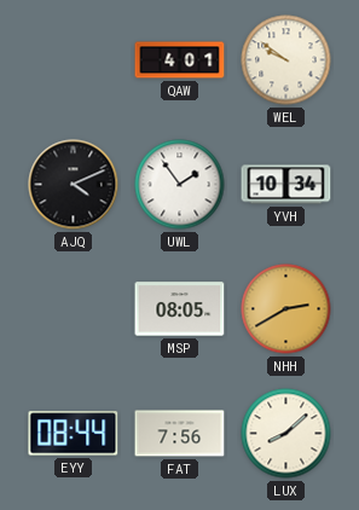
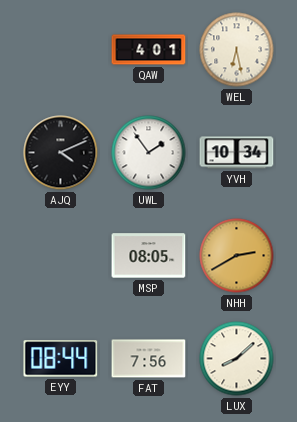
WEL: 9:51 -> 6:28 (237, 50)
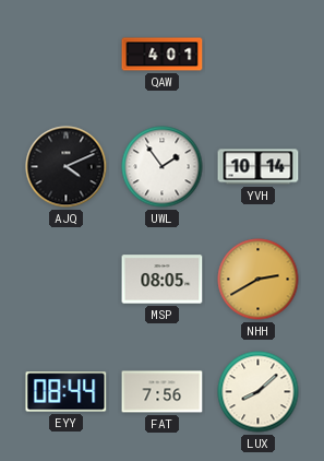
WEL: 6:28 -> none (237, 50)
YVH: 10:34 -> 10:14 (259, 167)
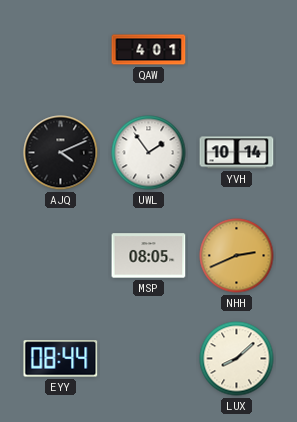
NHH: 2:40 -> 2:41 (237, 256)
FAT: 7:56 -> none (163, 392)
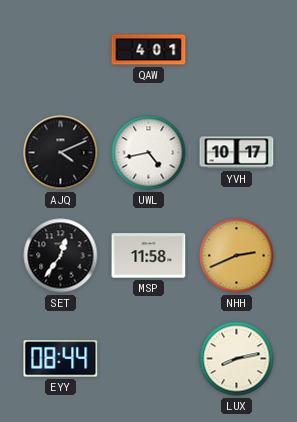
UWL: 1:54 -> 4:43 (149, 153)
YVH: 10:14 -> 10:17 (237, 153)
SET: none -> 12:36 (61, 256)
MSP: 08:05 -> 11:58 (149, 256)
LUX: 8:08 -> 8:13 (237, 359)
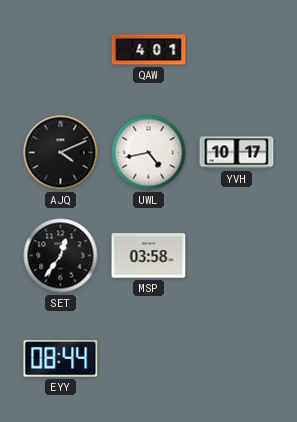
MSP: 11:58 -> 03:58 (149, 256)
NHH: 2:41 -> none (237, 256)
LUX: 8:13 -> none (237, 359)
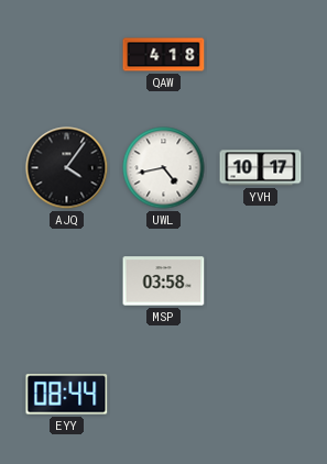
QAW: 4:01 -> 4:18 (164, 55)
AJQ: 4:11 -> 4:06 (67, 168)
SET: 12:36 -> none (61, 256)
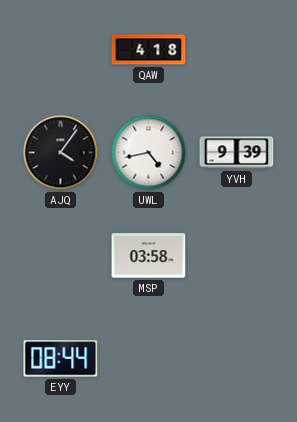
YVH: 10:17 -> 9:39 (237, 153)
